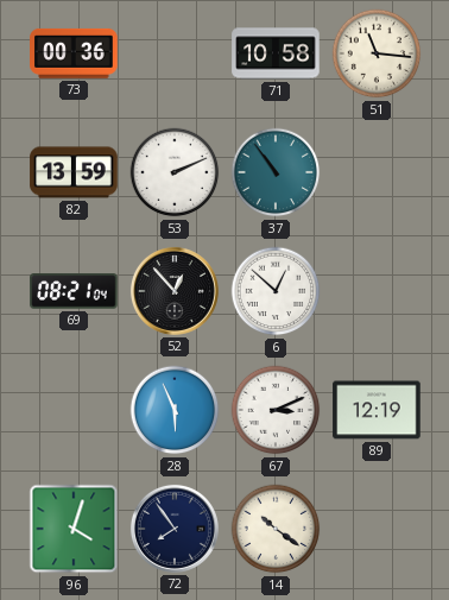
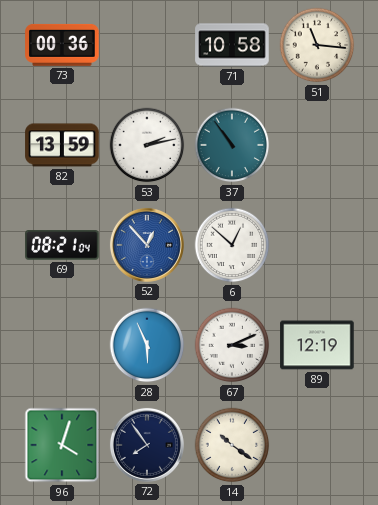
53: 2:11 -> 2:13 (147, 145)
52 dial: black -> blue (147, 245)
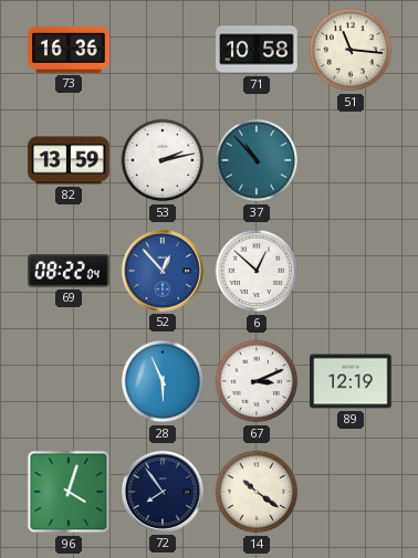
73: 00:36 -> 16:36 (69, 50)
37: 10:54 -> 10:53 (257, 160)
69: 08:21 -> 08:22 (69, 271)
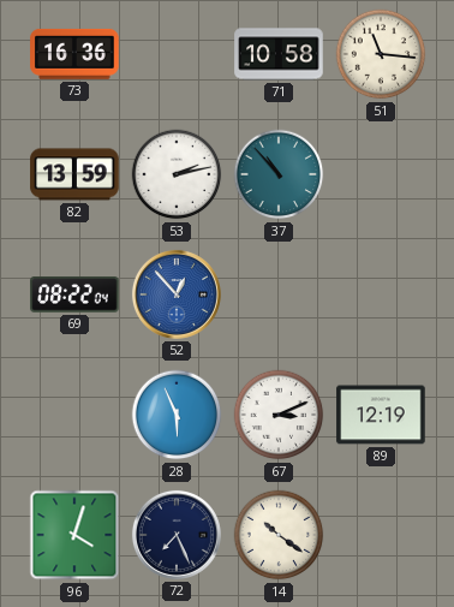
6: 12:52 -> none (257, 271)
72: 7:54 -> 7:26 (177, 535)
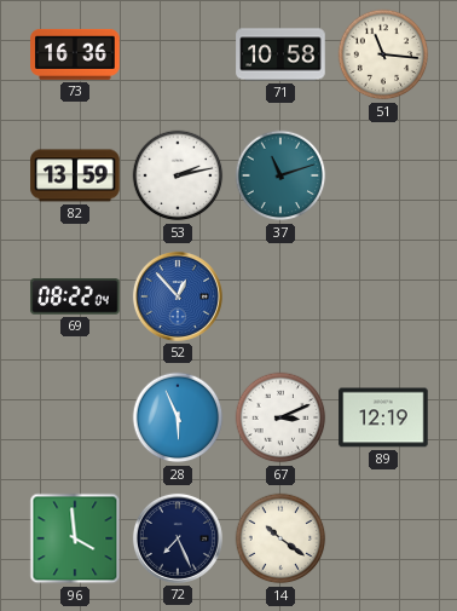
37: 10:53 -> 11:12 (280, 175)
96: 4:03 -> 3:59 (75, 538)
